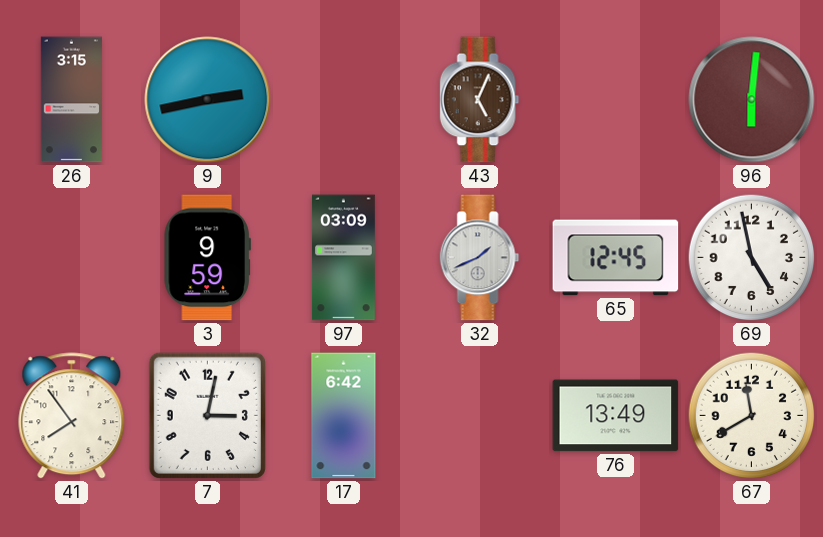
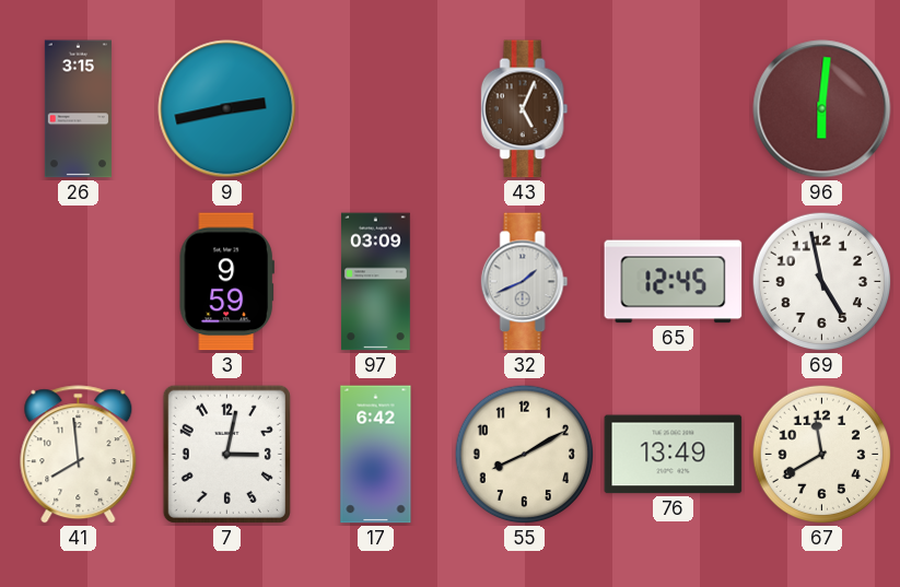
41: 7:54 -> 7:59 (79, 455)
55: none -> 8:10 (525, 455)
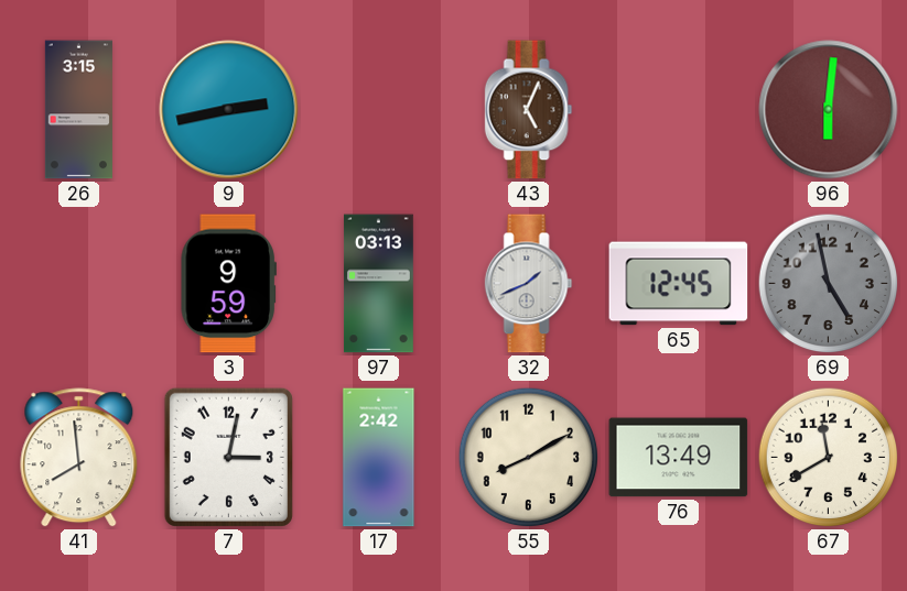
97: 03:09 -> 03:13 (378, 284)
69 dial: white -> grey (829, 284)
17: 6:42 -> 2:42 (379, 458)
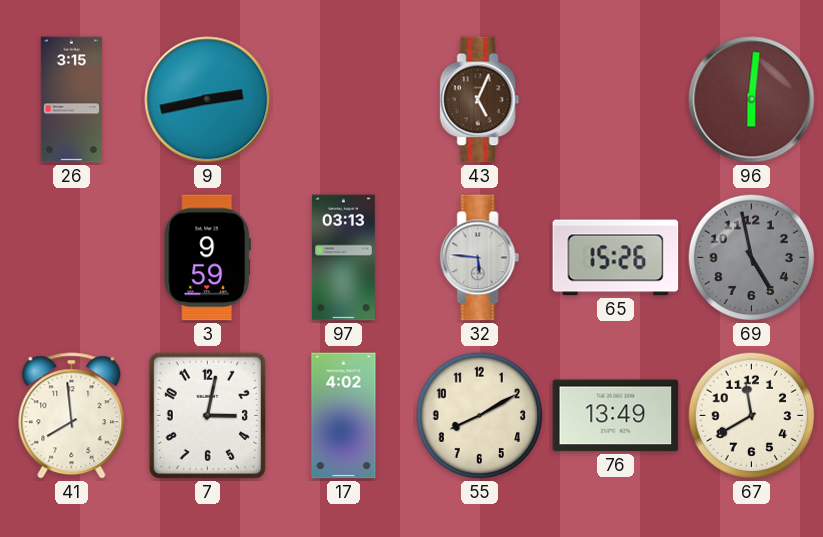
32: 1:41 -> 5:46 (480, 258)
65: 12:45 -> 15:26 (616, 258)
17: 2:42 -> 4:02 (344, 416)
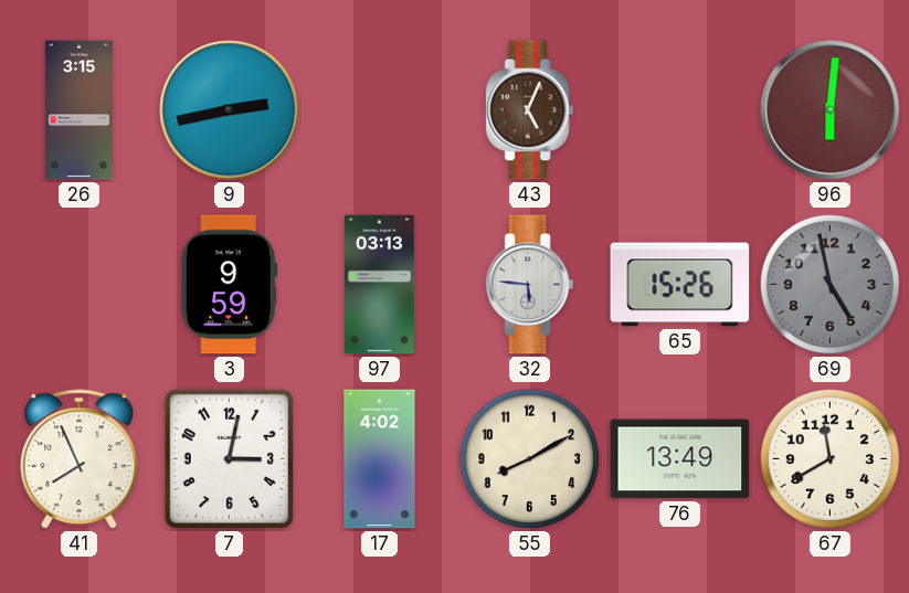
41: 7:59 -> 7:56 (80, 459)
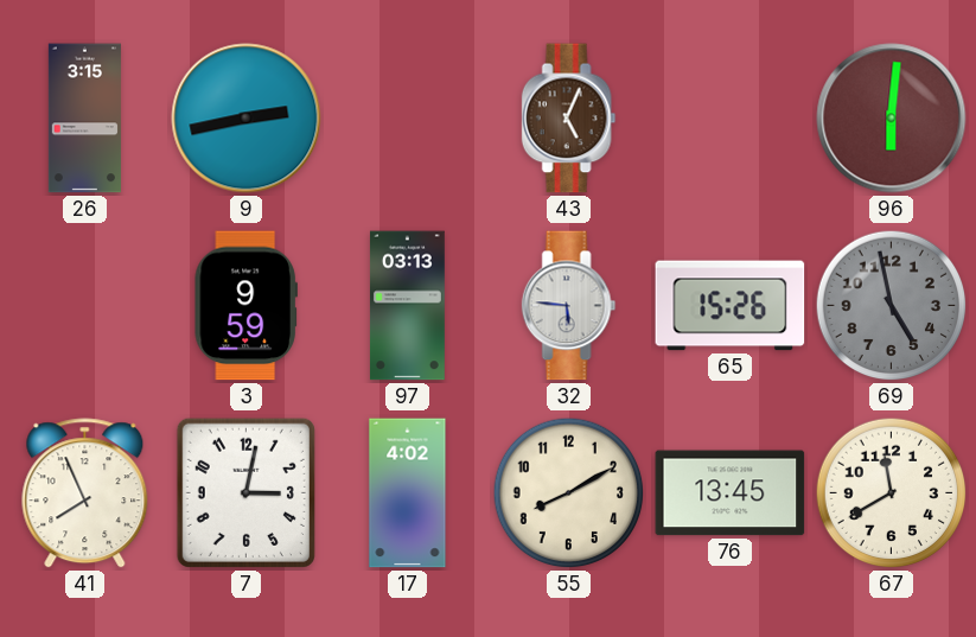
76: 13:49 -> 13:45 (731, 493)
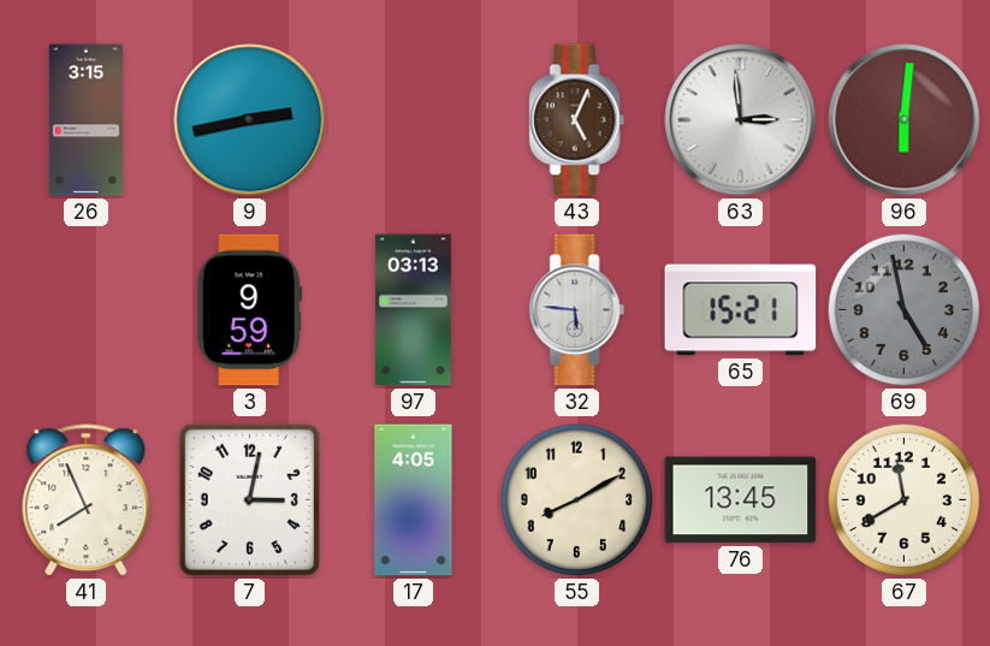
63: none -> 2:59 (741, 120)
65: 15:26 -> 15:21 (741, 310)
17: 4:02 -> 4:05 (414, 500)
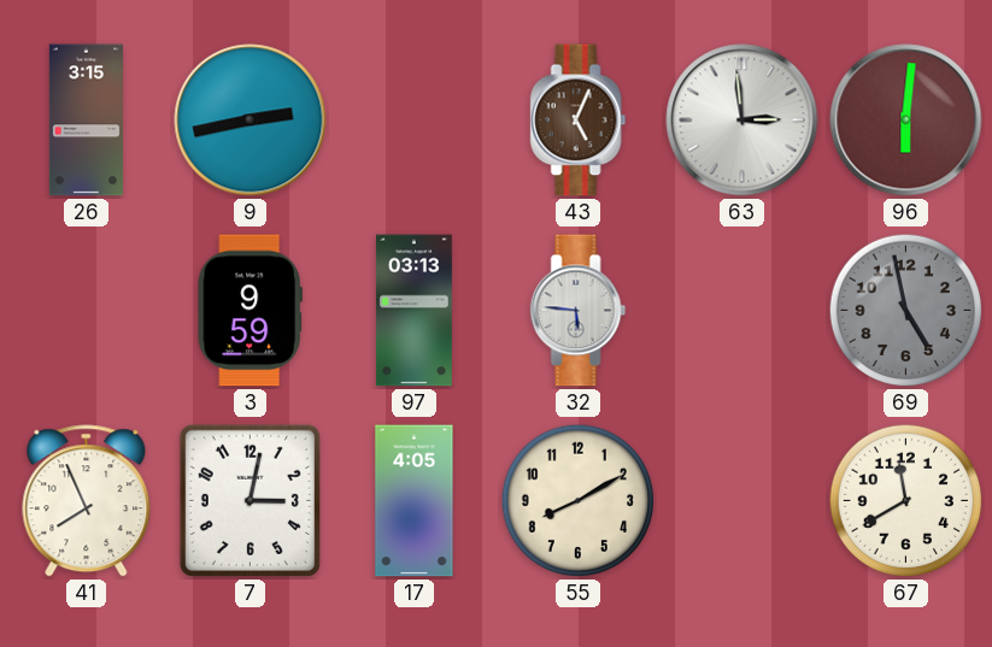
65: 15:21 -> none (741, 310)
76: 13:45 -> none (741, 500)
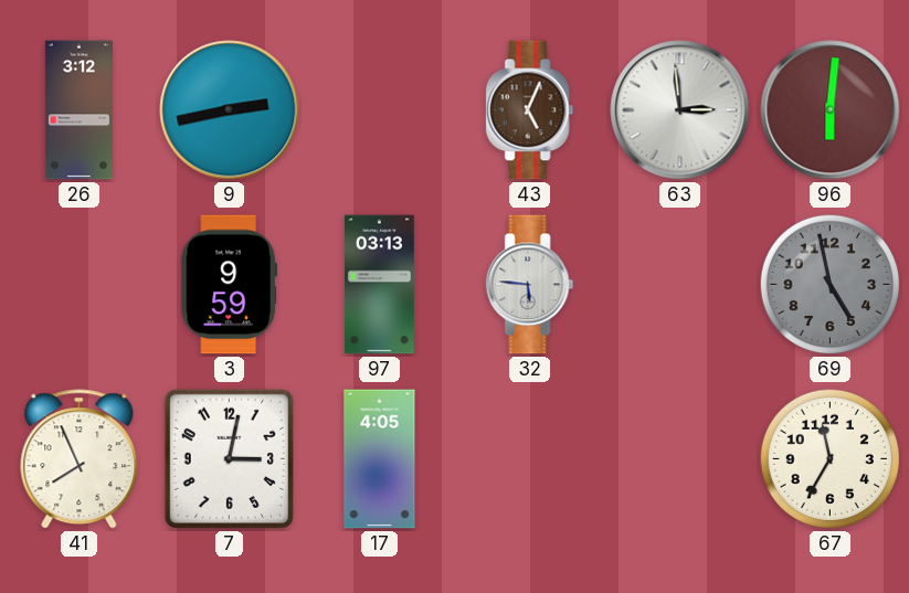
26: 3:15 -> 3:12 (78, 110)
55: 8:10 -> none (579, 501)
67: 11:40 -> 11:35 (831, 459)
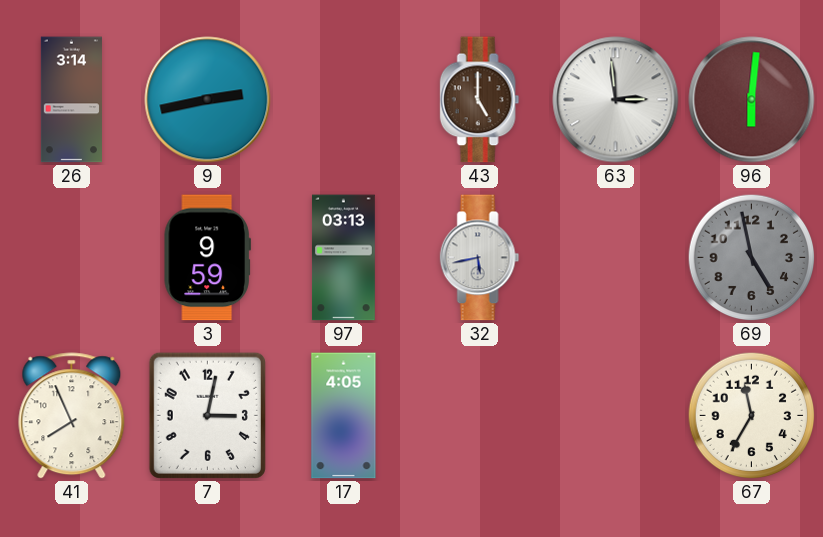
26: 3:12 -> 3:14 (71, 100)
43: 5:04 -> 5:00 (480, 100)
32: 5:46 -> 5:43 (480, 258)
